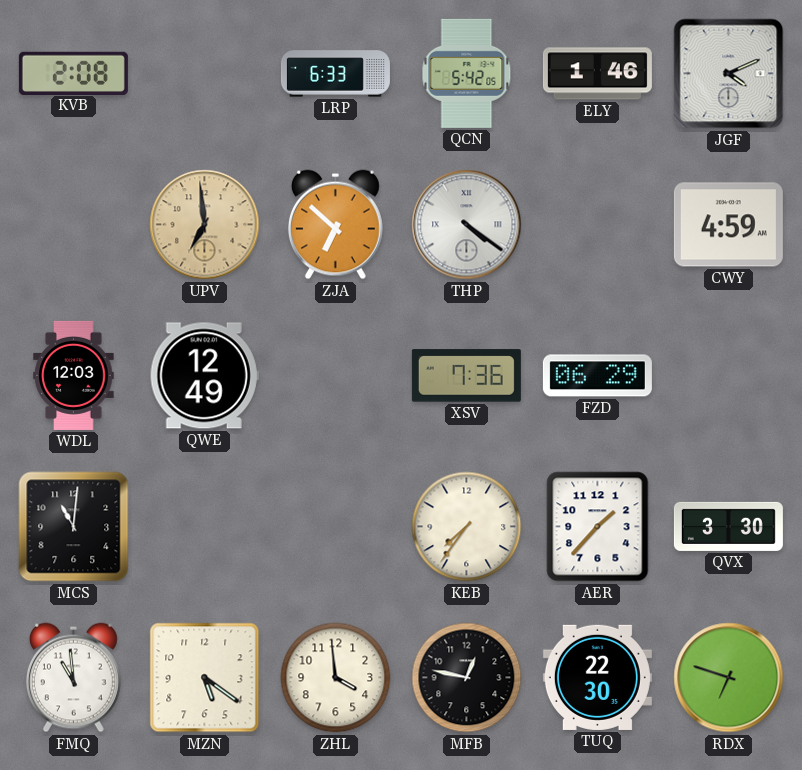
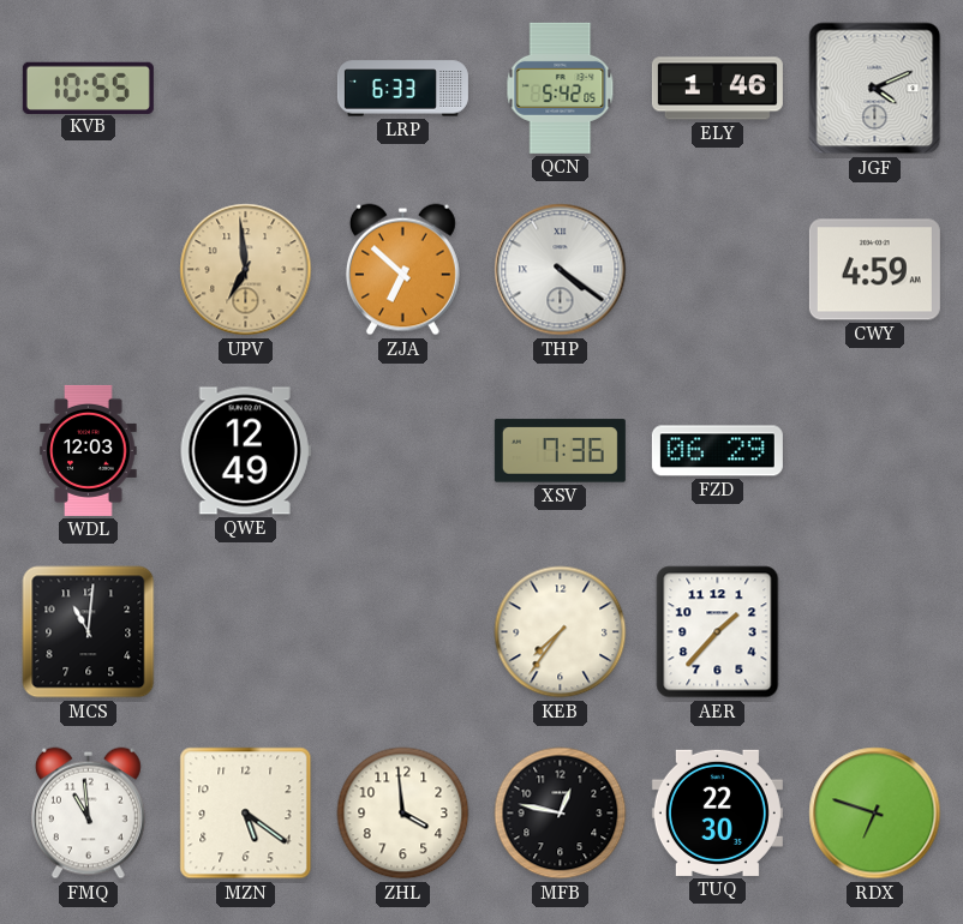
KVB: 2:08 -> 10:55 (88, 88)
QVX: 3:30 -> none (728, 526)
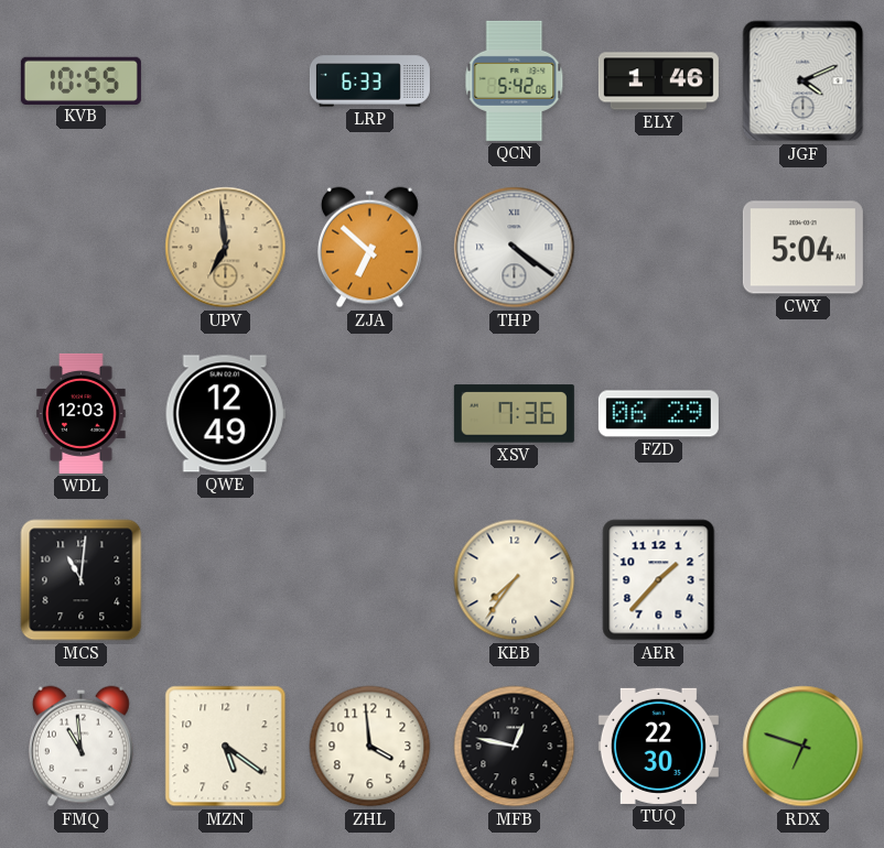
CWY: 4:59 -> 5:04 (802, 248)
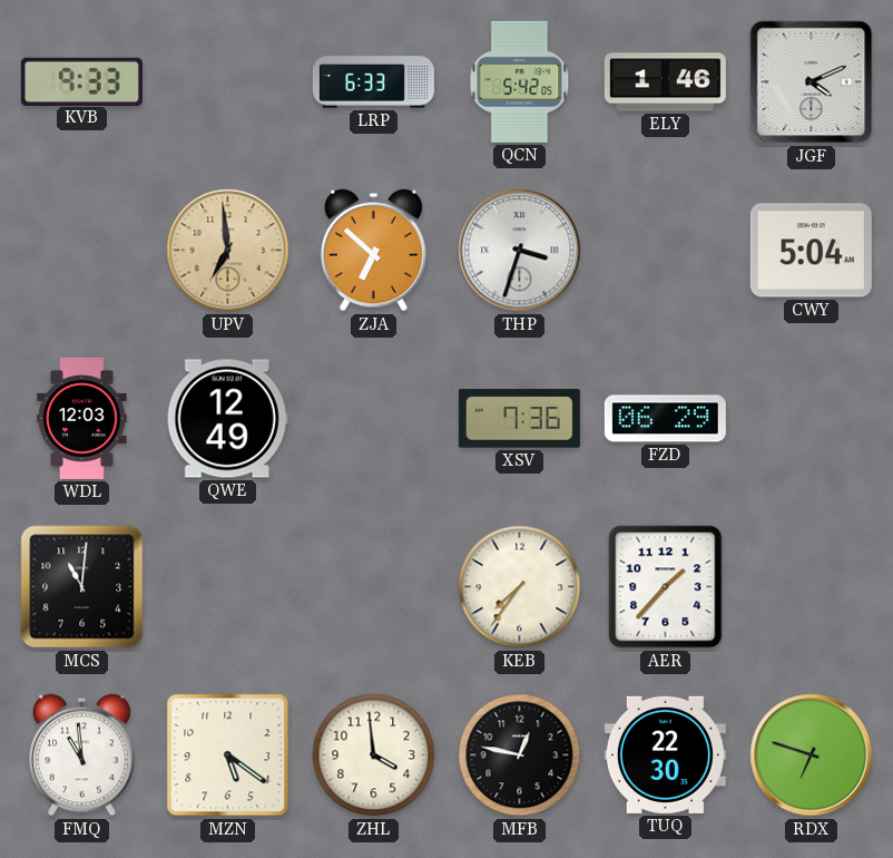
KVB: 10:55 -> 9:33 (81, 81)
THP: 4:21 -> 3:33 (520, 251)
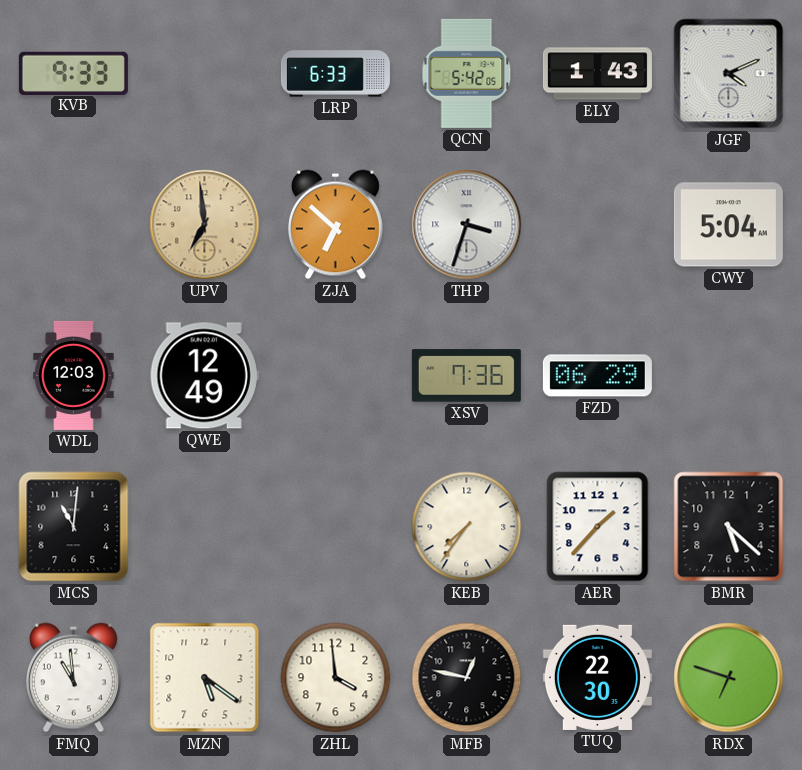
ELY: 1:46 -> 1:43 (597, 74)
BMR: none -> 5:22 (729, 527)
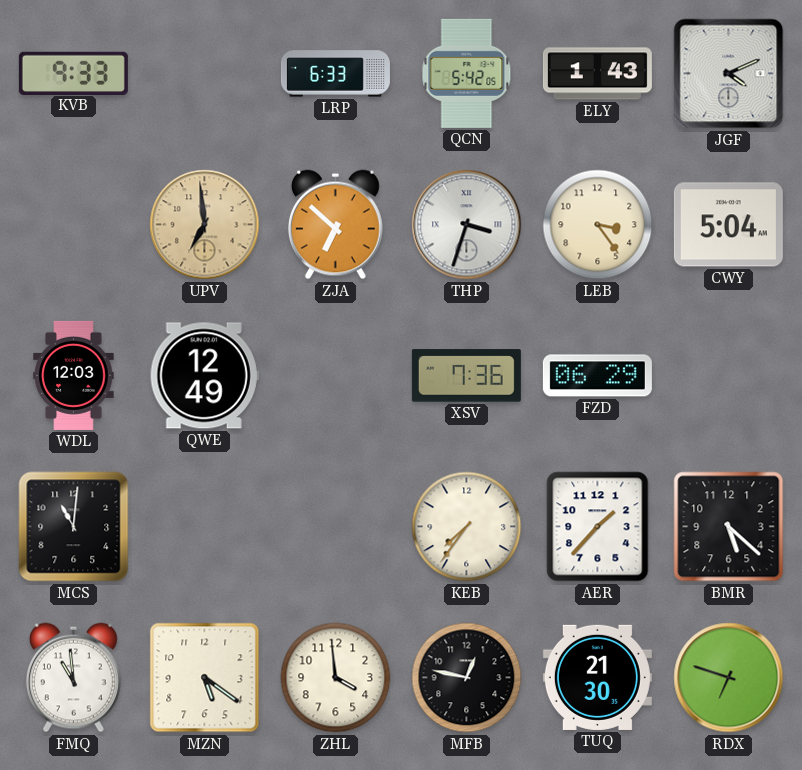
LEB: none -> 3:24 (598, 225)
TUQ: 22:30 -> 21:30 (597, 677)
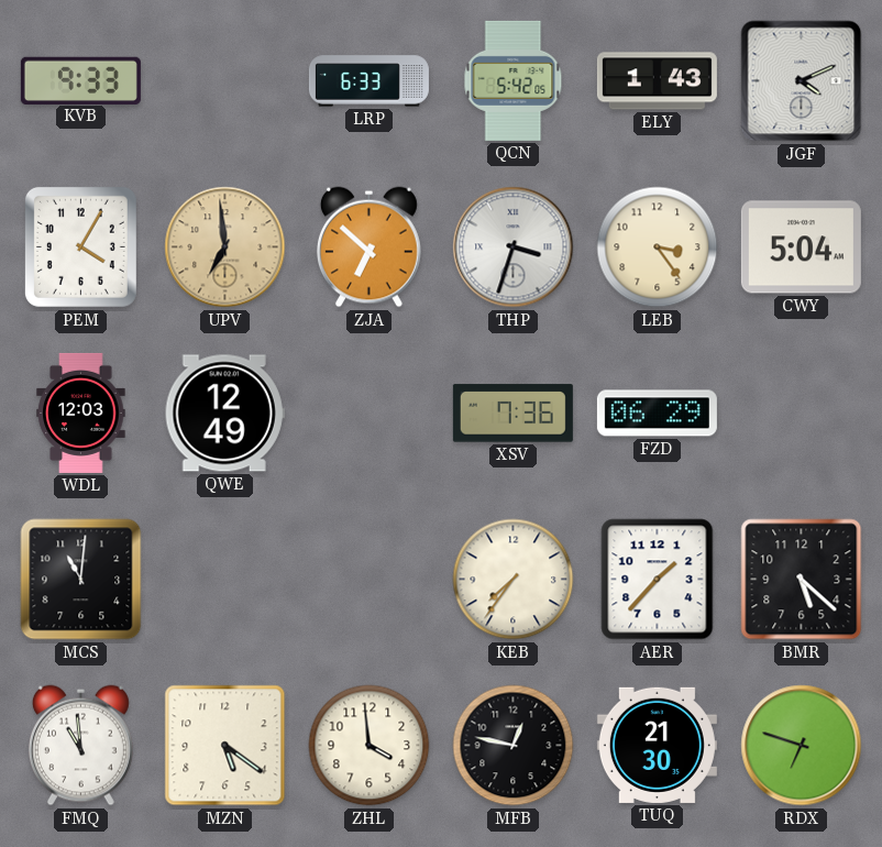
PEM: none -> 4:05 (80, 246)
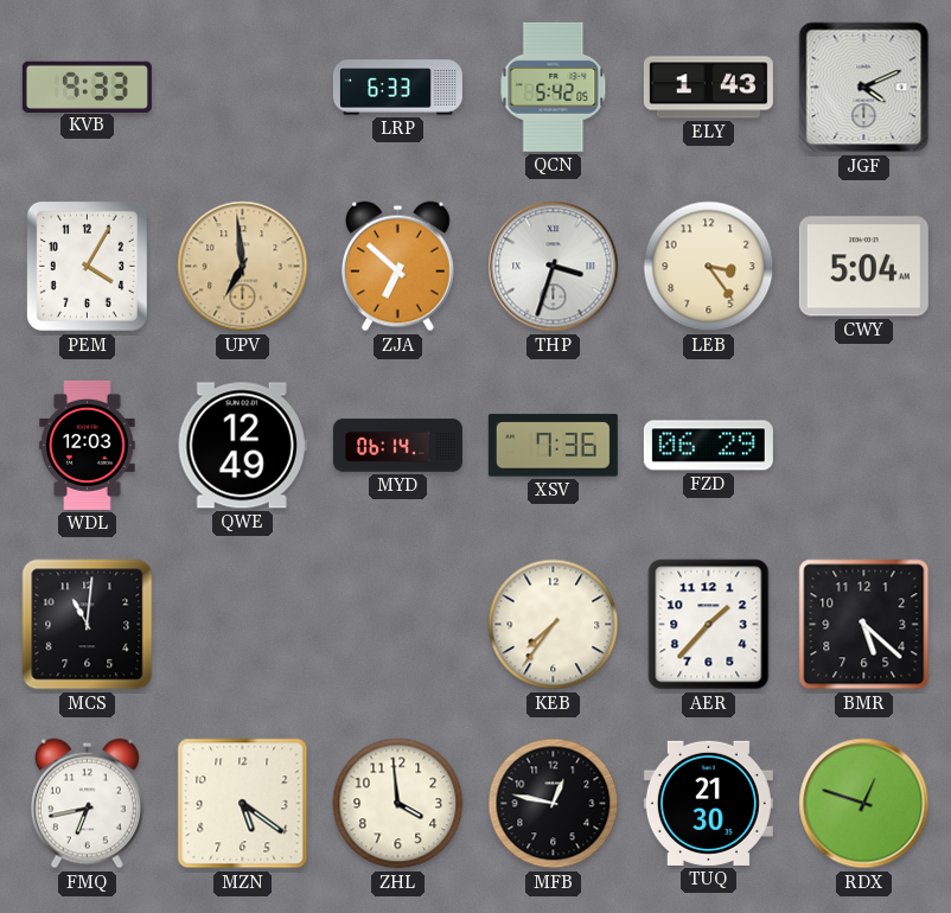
MYD: none -> 06:14 (397, 446)
FMQ: 10:59 -> 6:43 (87, 804)
RDX: 6:48 -> 12:48 (864, 804)
